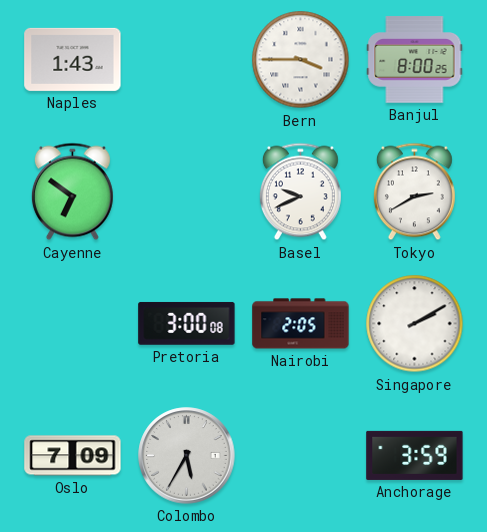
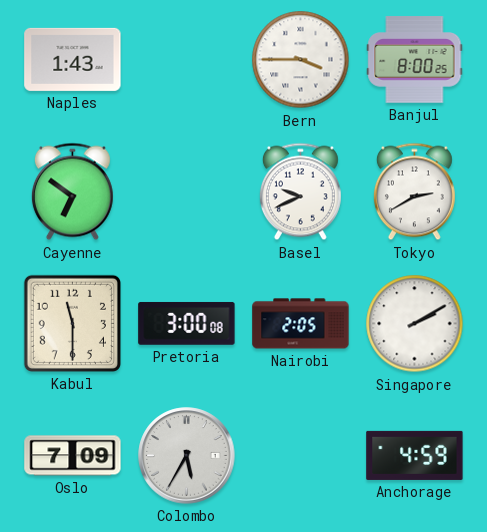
Kabul: none -> 11:30 (72, 323)
Anchorage: 3:59 -> 4:59 (415, 455)
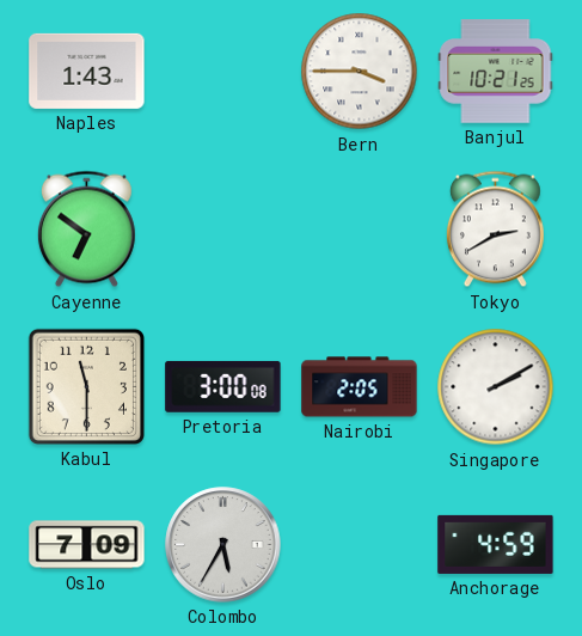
Banjul: 8:00 -> 10:21 (496, 72)
Basel: 9:41 -> none (300, 192)
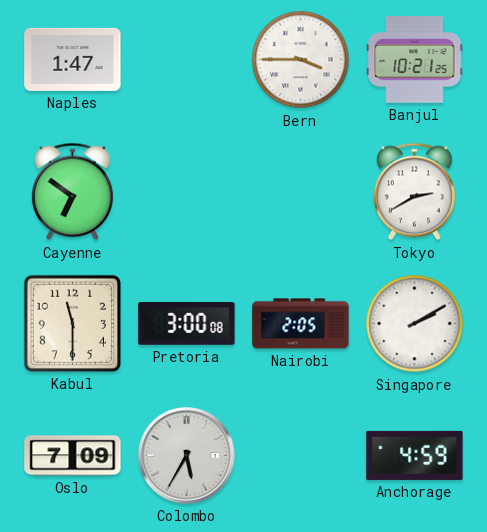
Naples: 1:43 -> 1:47 (73, 59)
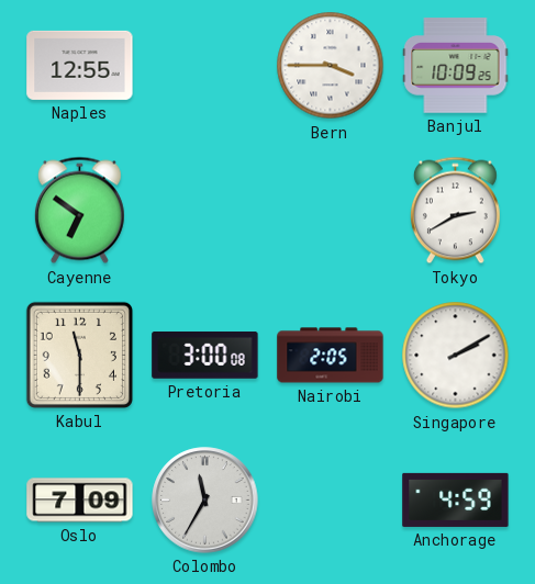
Naples: 1:47 -> 12:55 (80, 65)
Banjul: 10:21 -> 10:09 (456, 66)
Colombo: 5:35 -> 11:35 (205, 501)
